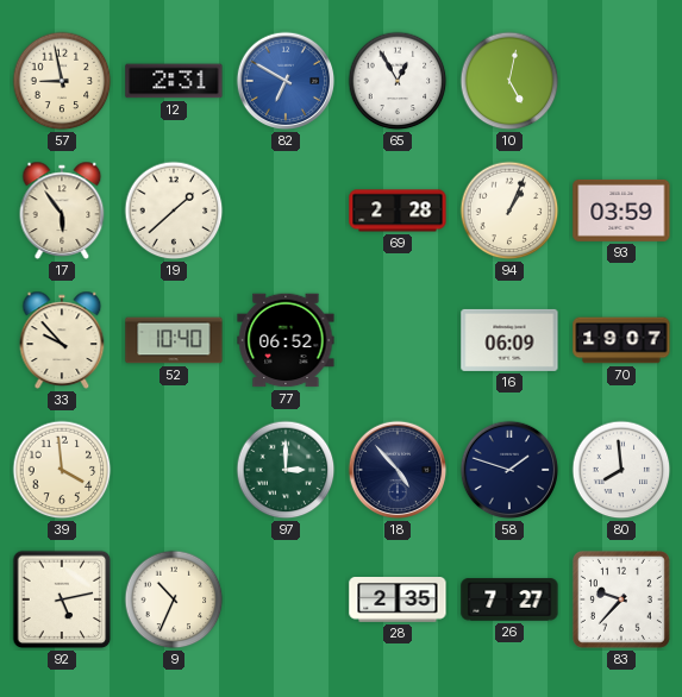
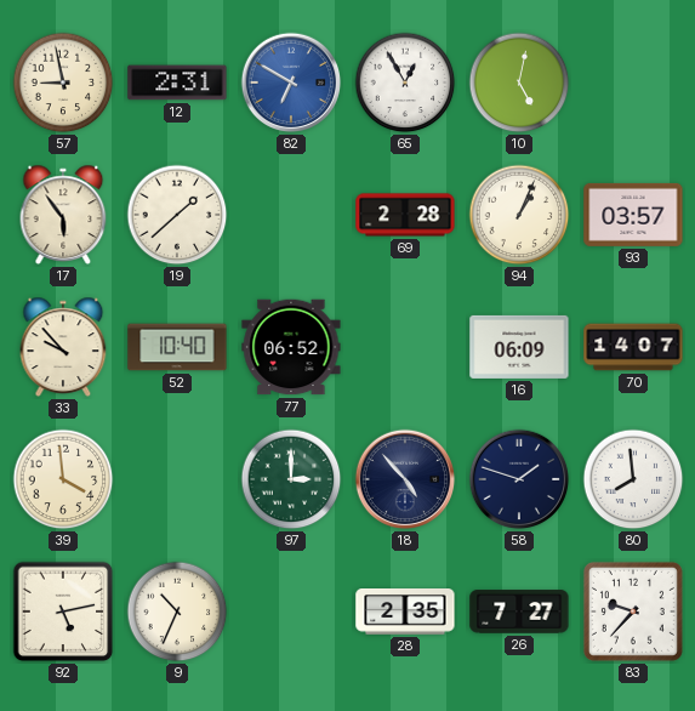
93: 03:59 -> 03:57 (633, 215)
70: 19:07 -> 14:07 (633, 347)
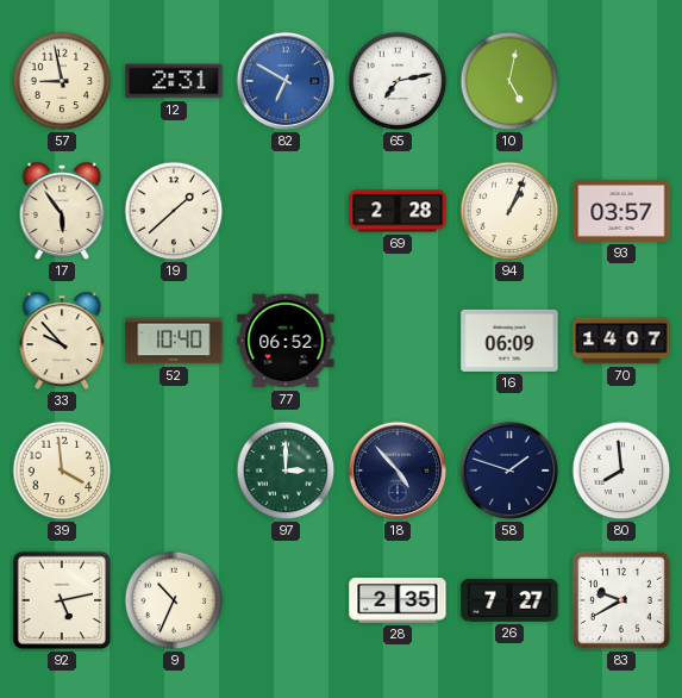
65: 12:55 -> 7:13 (398, 81)
83: 9:37 -> 9:40 (621, 600)
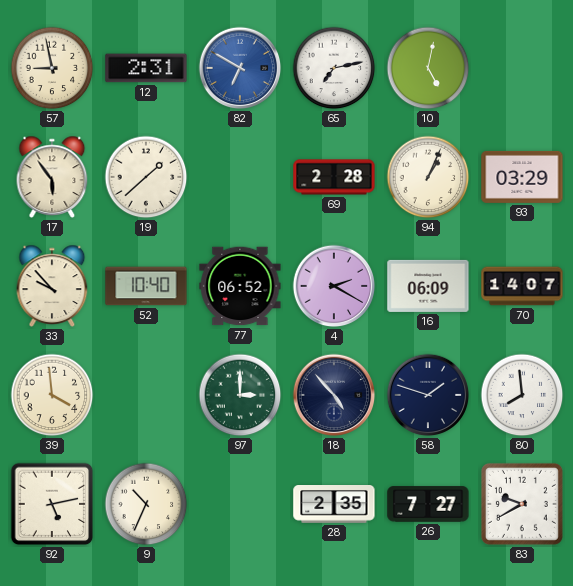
93: 03:57 -> 03:29 (522, 177)
4: none -> 2:20 (334, 286)
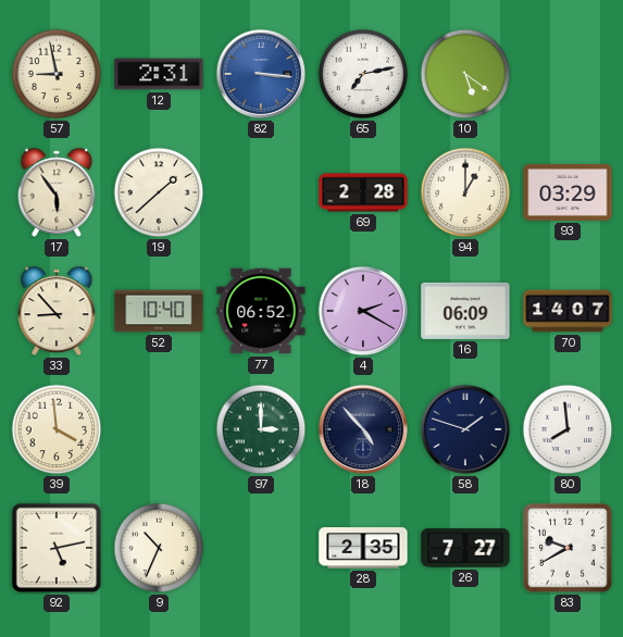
82: 6:50 -> 3:16 (261, 74)
10: 5:02 -> 5:21 (465, 74)
94: 1:04 -> 1:00 (465, 192)
33: 9:53 -> 8:53 (57, 311)
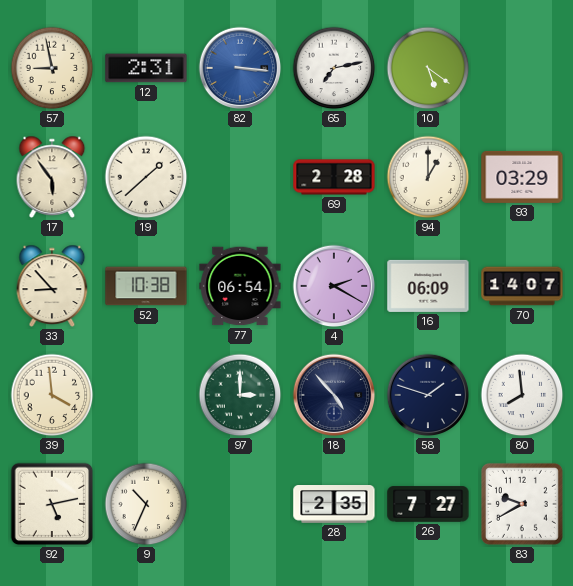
52: 10:40 -> 10:38 (146, 286)
77: 06:52 -> 06:54 (240, 286)
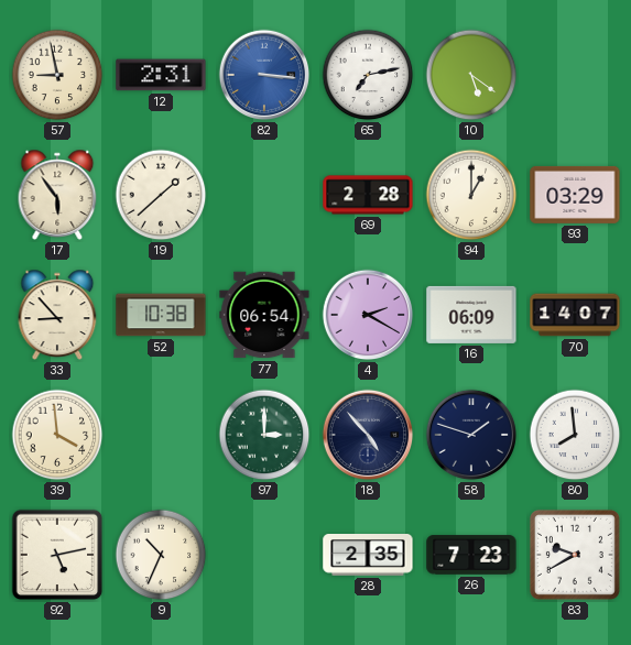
26: 7:27 -> 7:23 (471, 555)
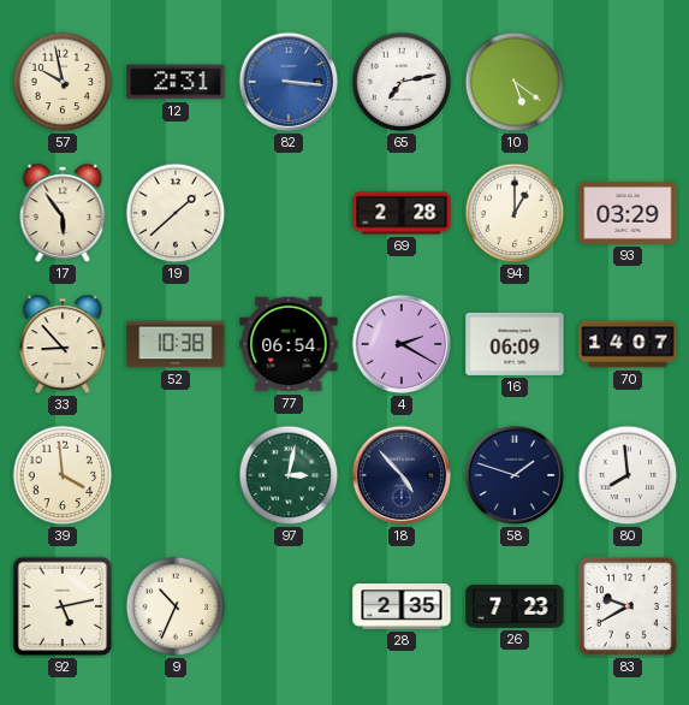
57: 8:58 -> 9:58 (63, 82)
97: 3:00 -> 3:02 (289, 475)
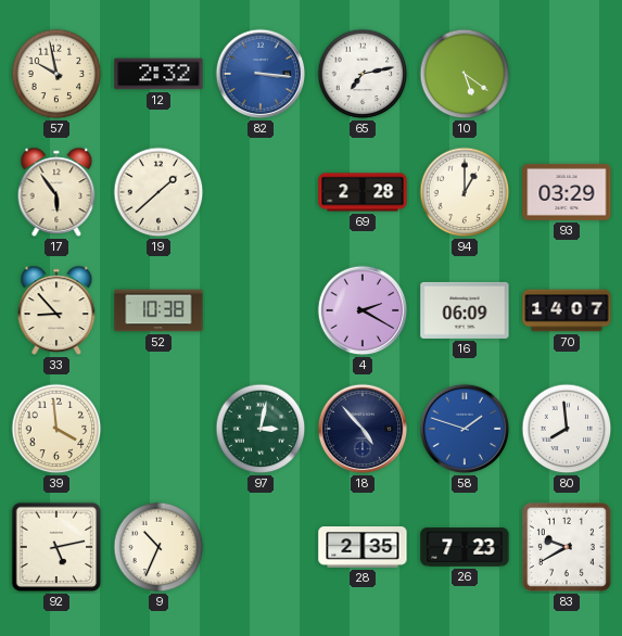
12: 2:31 -> 2:32 (158, 74)
77: 06:54 -> none (289, 344)
58 dial: navy -> blue (465, 429)
